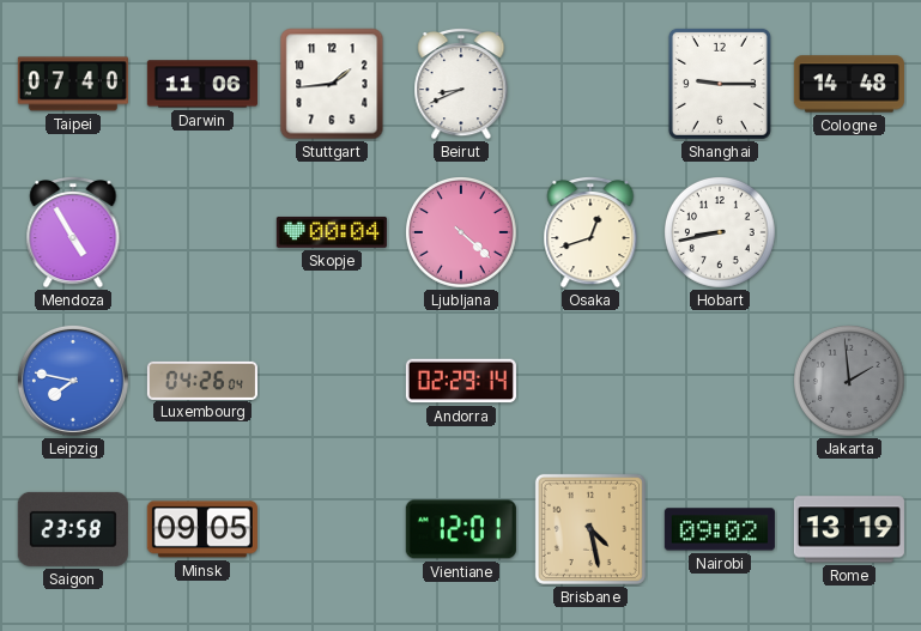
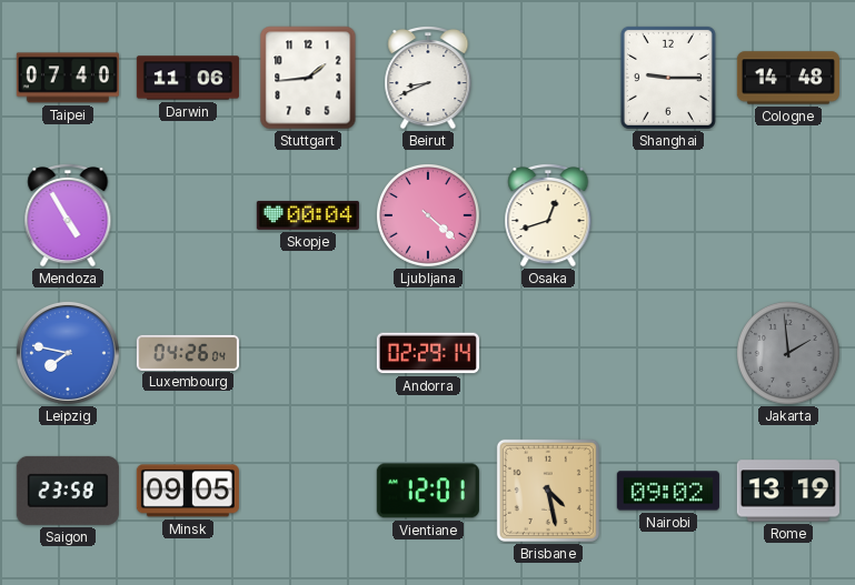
Hobart: 8:43 -> none (721, 233)
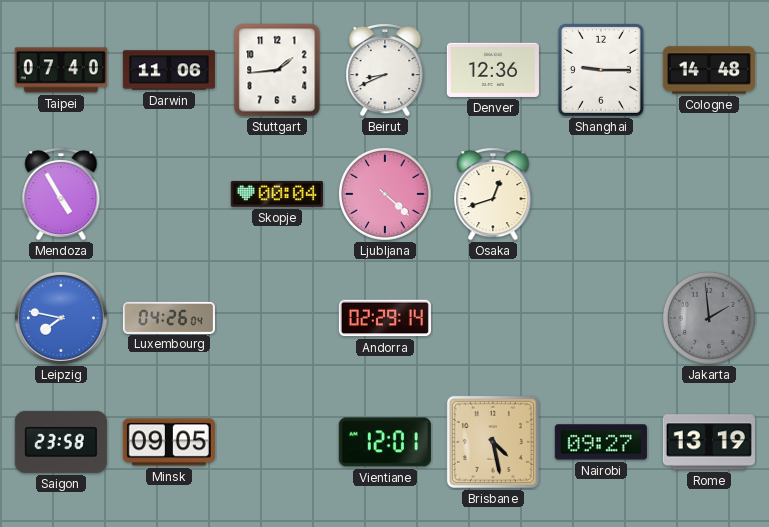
Denver: none -> 12:36 (493, 70)
Nairobi: 09:02 -> 09:27 (601, 442)
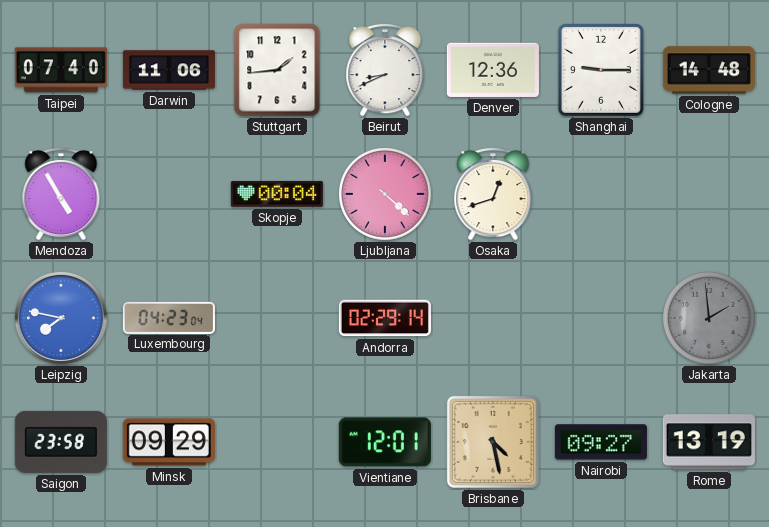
Luxembourg: 04:26 -> 04:23 (169, 317)
Minsk: 09:05 -> 09:29 (169, 442)
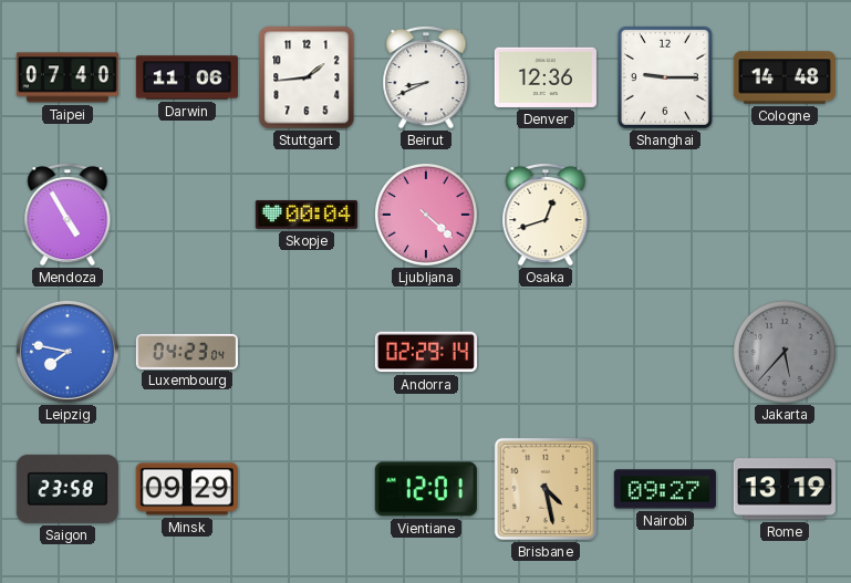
Jakarta: 1:59 -> 5:37 (786, 353)
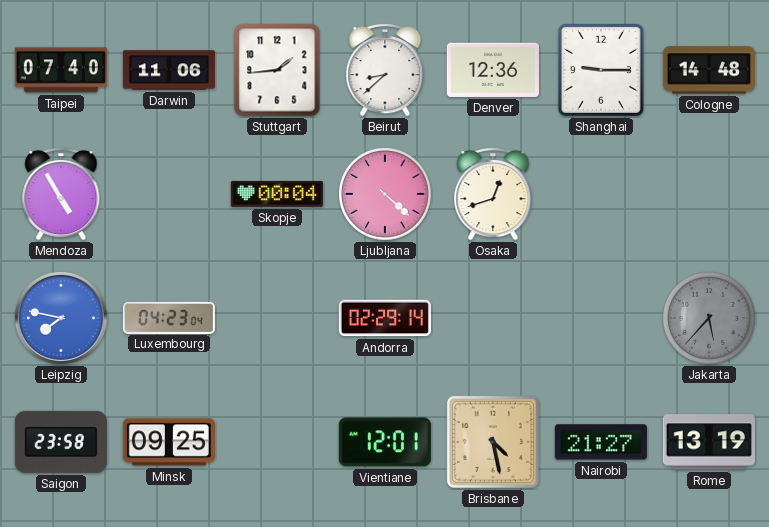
Beirut: 8:41 -> 8:38 (385, 70)
Minsk: 09:29 -> 09:25 (169, 442)
Nairobi: 09:27 -> 21:27 (601, 442)
